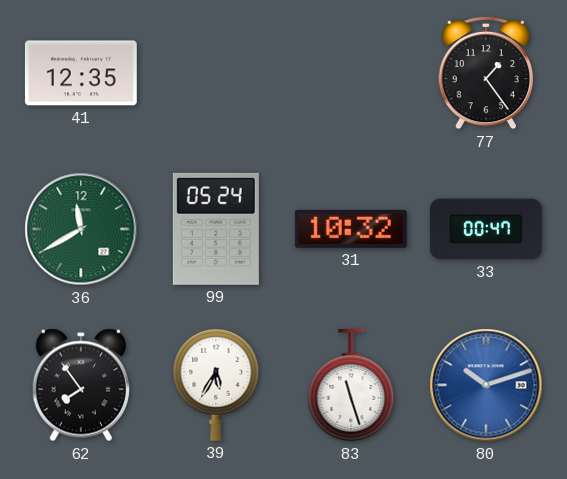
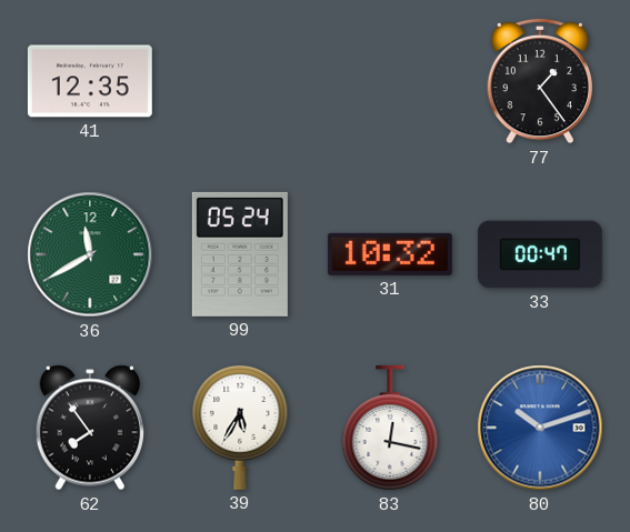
83: 11:27 -> 12:17 (390, 428)
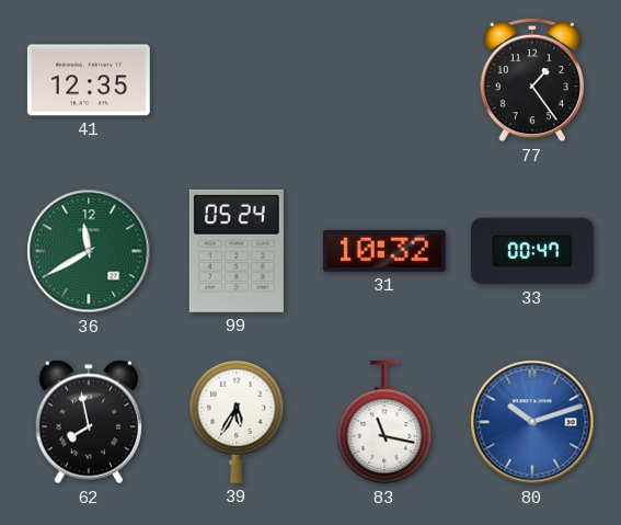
62: 7:54 -> 7:58 (89, 422)
83: 12:17 -> 11:17 (384, 422)
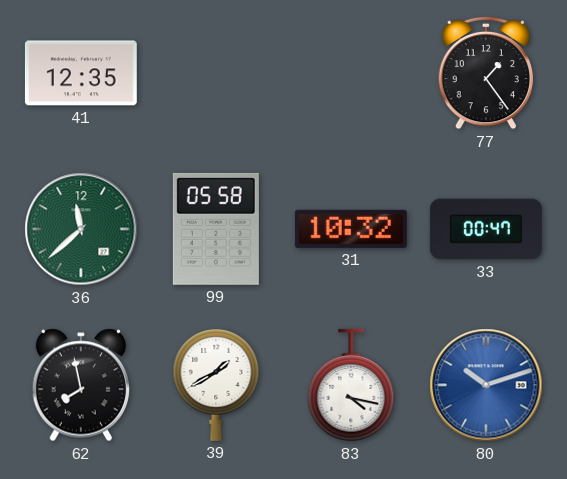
36: 11:40 -> 11:38 (81, 229)
99: 05:24 -> 05:58 (216, 229)
39: 5:35 -> 1:40 (216, 384)
83: 11:17 -> 4:17 (351, 385)
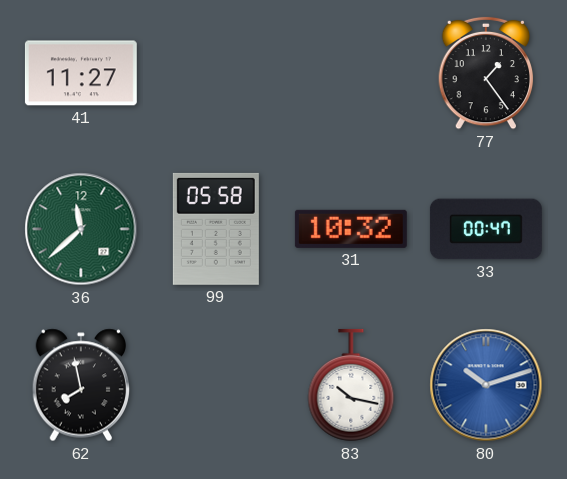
41: 12:35 -> 11:27 (81, 73)
39: 1:40 -> none (216, 384)
83: 4:17 -> 10:17 (351, 385)
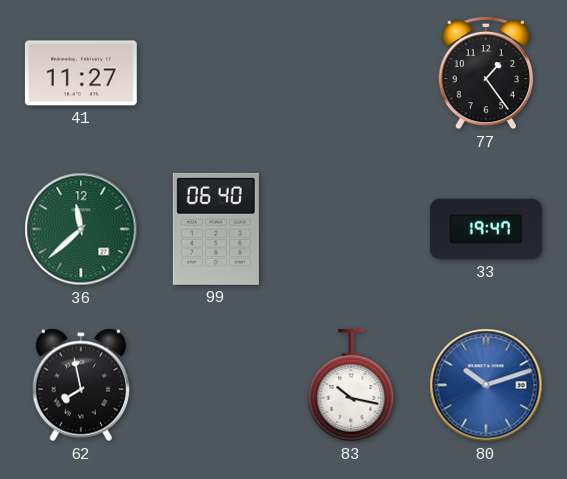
99: 05:58 -> 06:40 (216, 229)
31: 10:32 -> none (351, 229)
33: 00:47 -> 19:47 (486, 229)
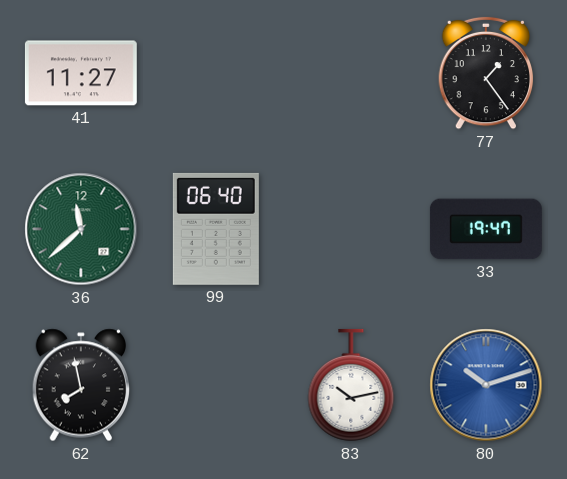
83: 10:17 -> 10:13 (351, 385)
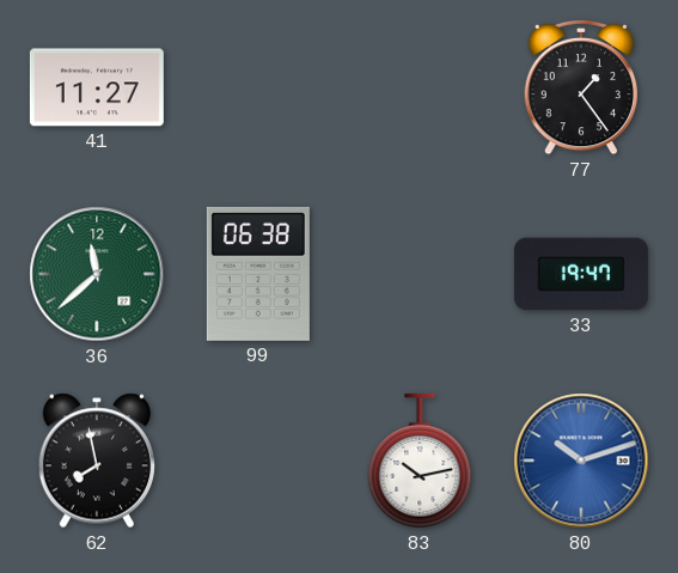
99: 06:40 -> 06:38 (258, 274)
